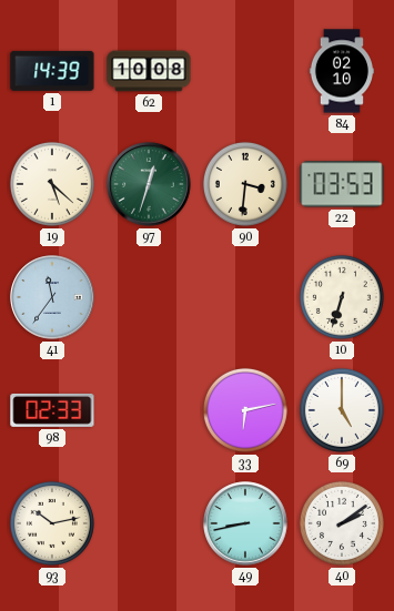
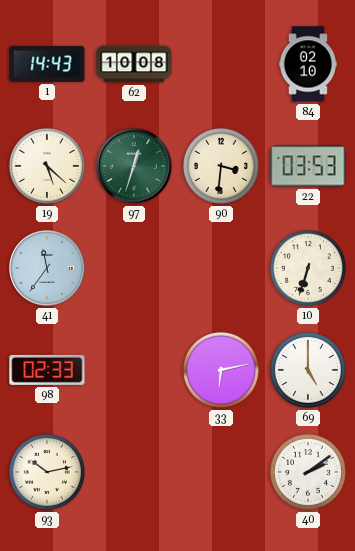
1: 14:39 -> 14:43 (47, 64)
49: 8:43 -> none (245, 523)
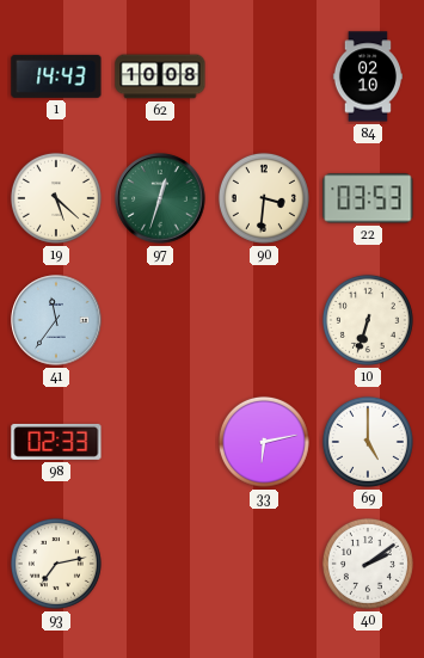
93: 10:13 -> 7:13 (56, 564)
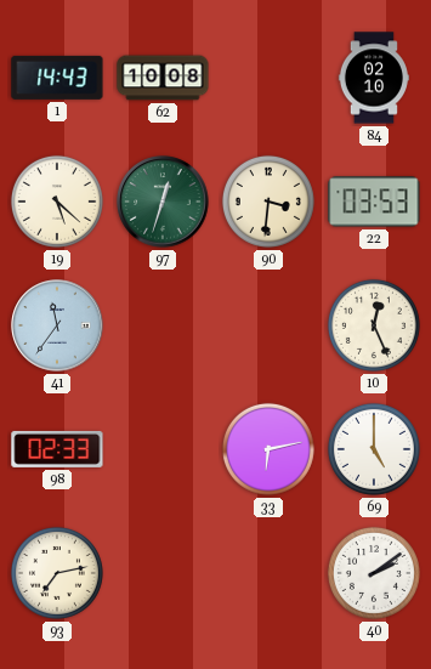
10: 6:33 -> 12:26 (374, 325)
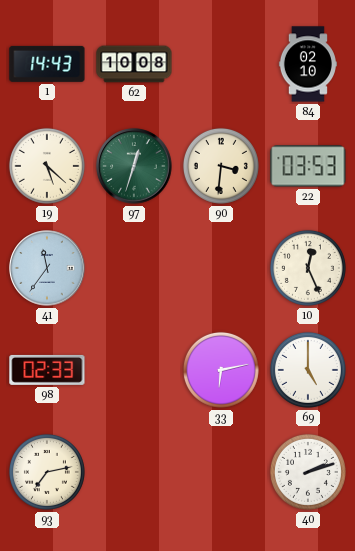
40: 2:09 -> 2:12 (308, 472)
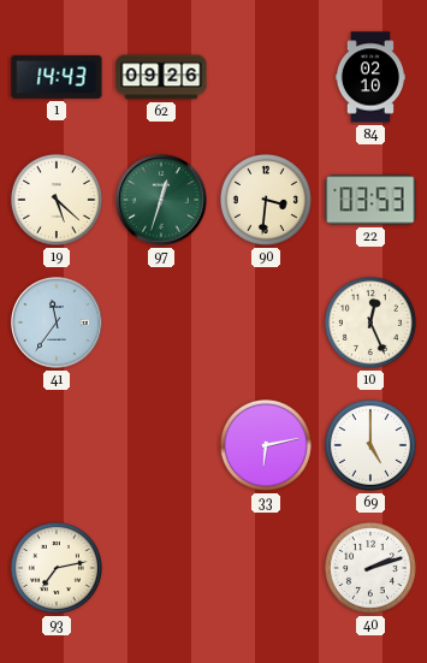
62: 10:08 -> 09:26 (161, 77)
98: 02:33 -> none (47, 370)
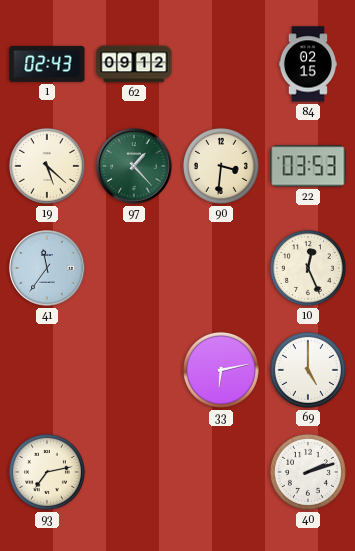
1: 14:43 -> 02:43 (47, 64)
62: 09:26 -> 09:12 (134, 64)
84: 02:10 -> 02:15 (308, 64)
97: 12:33 -> 1:23 (134, 166)
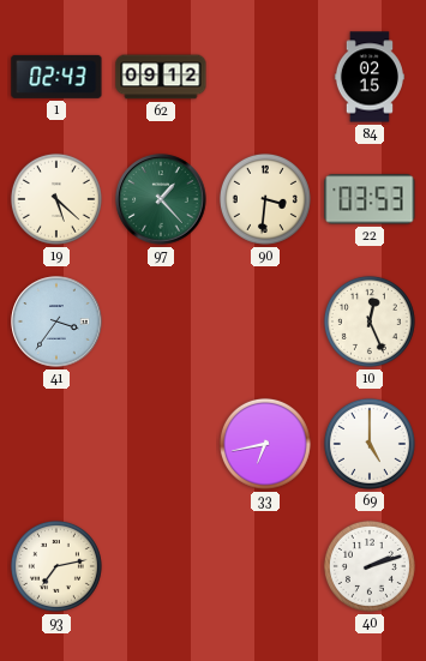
41: 11:36 -> 3:36 (56, 322)
33: 6:13 -> 6:43 (265, 444)
